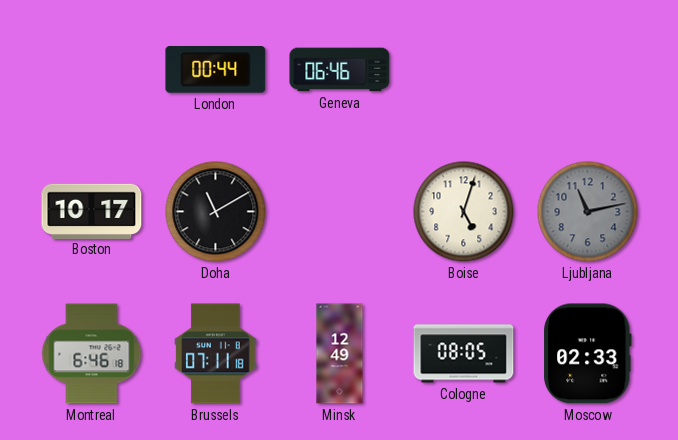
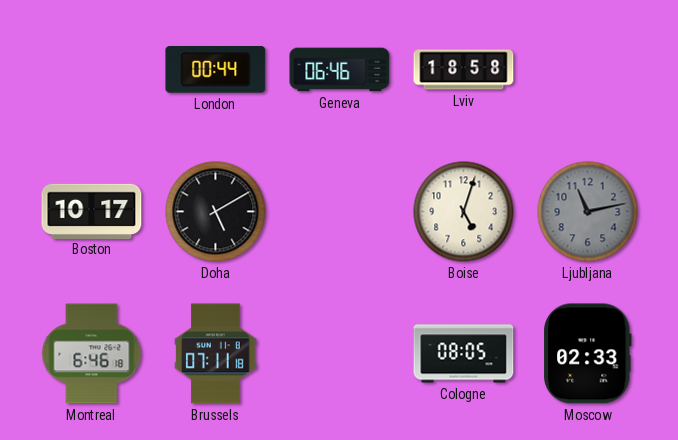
Lviv: none -> 18:58 (464, 70)
Doha: 11:10 -> 5:10 (216, 212)
Minsk: 12:49 -> none (340, 354)
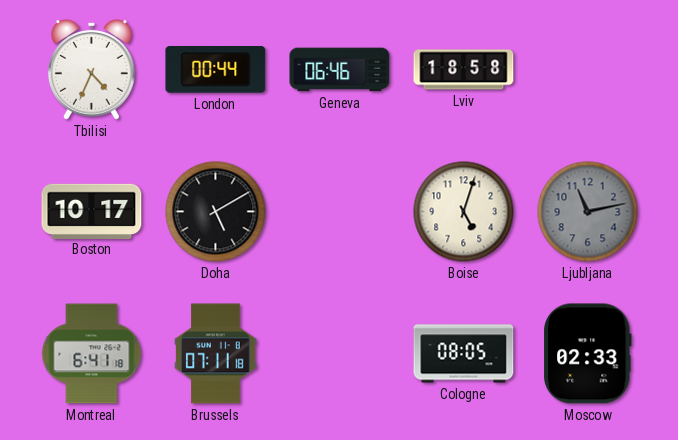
Tbilisi: none -> 4:34 (92, 70)
Montreal: 6:46 -> 6:41 (92, 354)
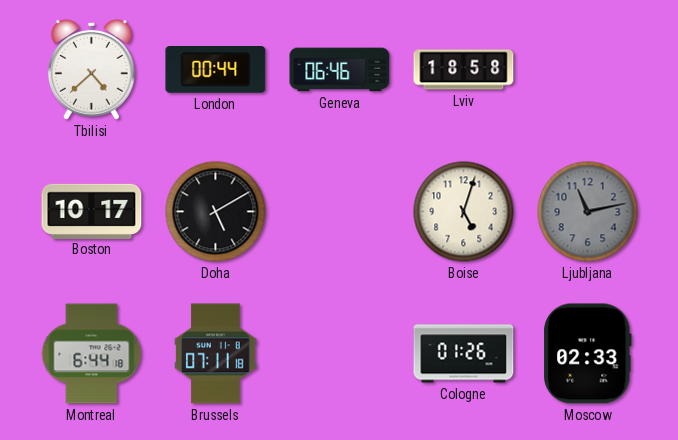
Tbilisi: 4:34 -> 4:38 (92, 70)
Montreal: 6:41 -> 6:44 (92, 354)
Cologne: 08:05 -> 01:26 (464, 354)
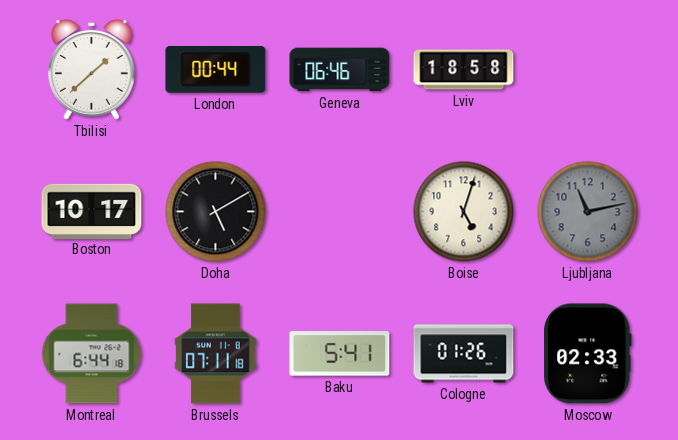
Tbilisi: 4:38 -> 1:38 (92, 70)
Baku: none -> 5:41 (340, 354)
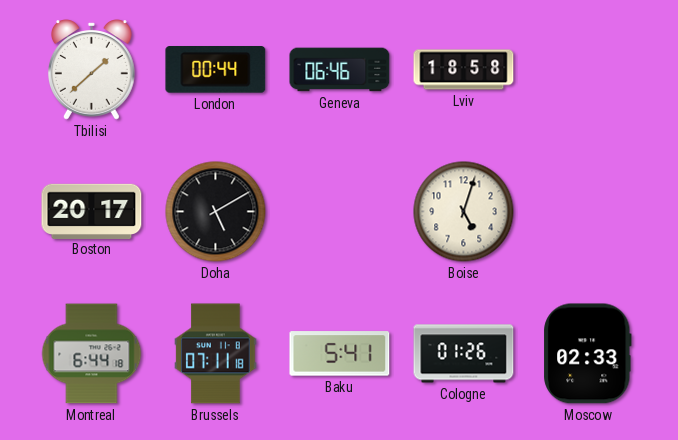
Boston: 10:17 -> 20:17 (92, 211)
Ljubljana: 11:13 -> none (588, 212)
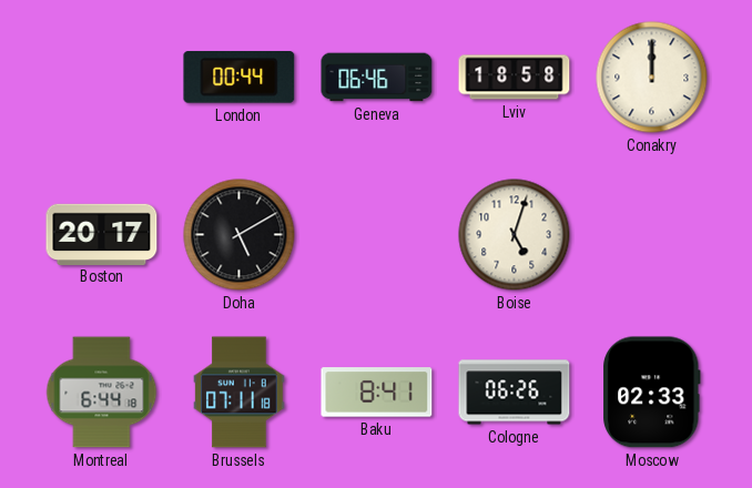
Tbilisi: 1:38 -> none (92, 70)
Conakry: none -> 12:00 (652, 78)
Baku: 5:41 -> 8:41 (377, 393)
Cologne: 01:26 -> 06:26 (515, 393)
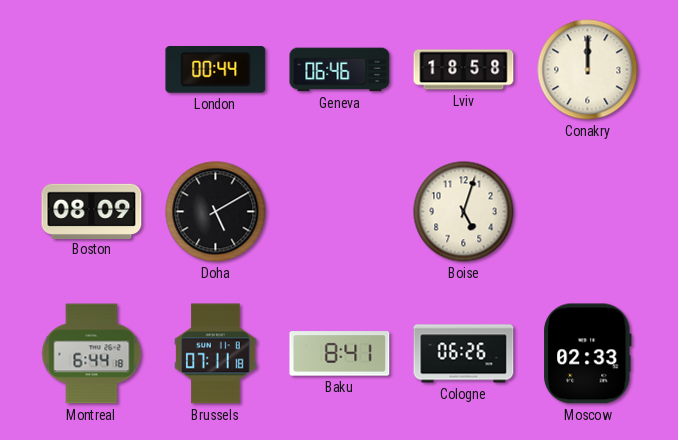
Boston: 20:17 -> 08:09 (92, 211)
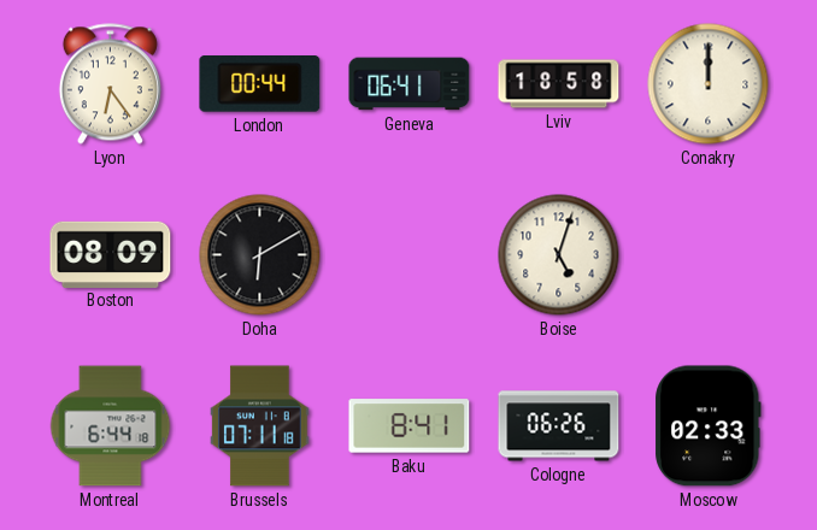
Lyon: none -> 6:24 (110, 84)
Geneva: 06:46 -> 06:41 (410, 84)
Doha: 5:10 -> 6:10 (260, 255)
